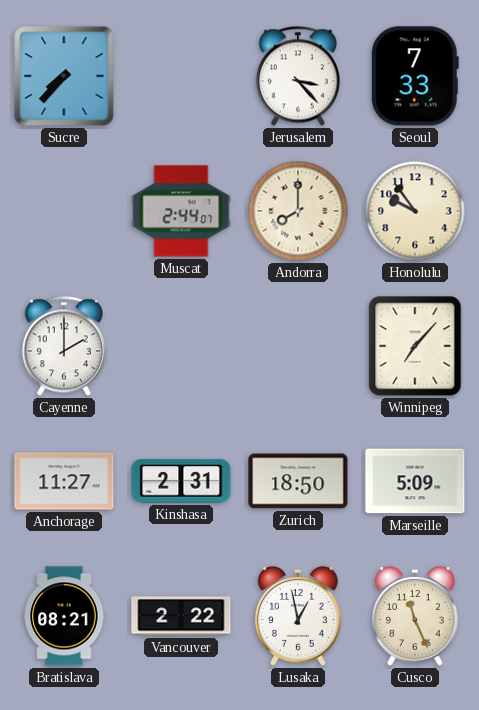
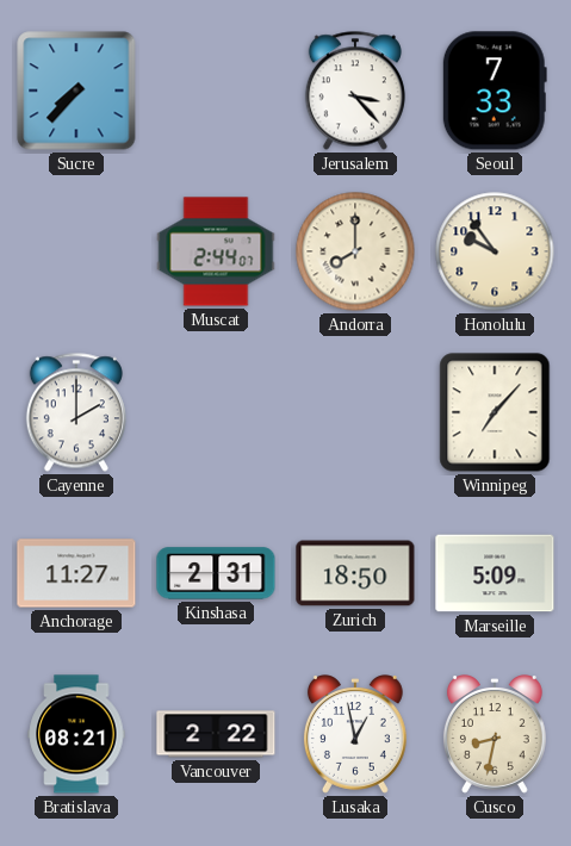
Cusco: 11:26 -> 8:32 (495, 734)
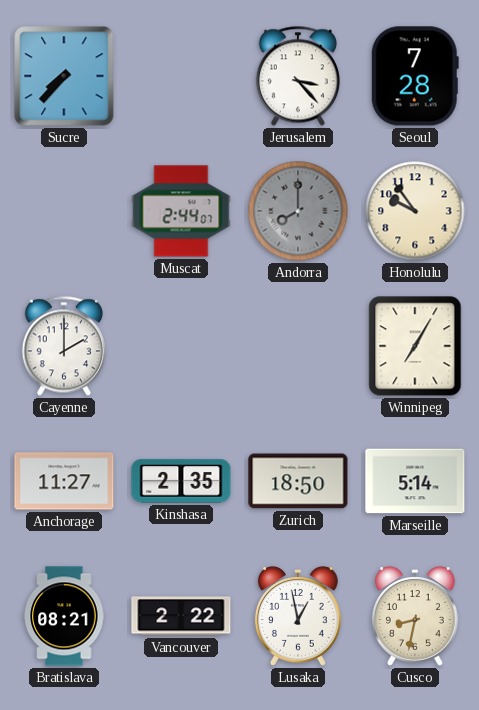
Seoul: 7:33 -> 7:28 (415, 76)
Andorra dial: cream -> grey (298, 211)
Winnipeg: 7:07 -> 7:05 (415, 346)
Kinshasa: 2:31 -> 2:35 (181, 481)
Marseille: 5:09 -> 5:14 (415, 481)
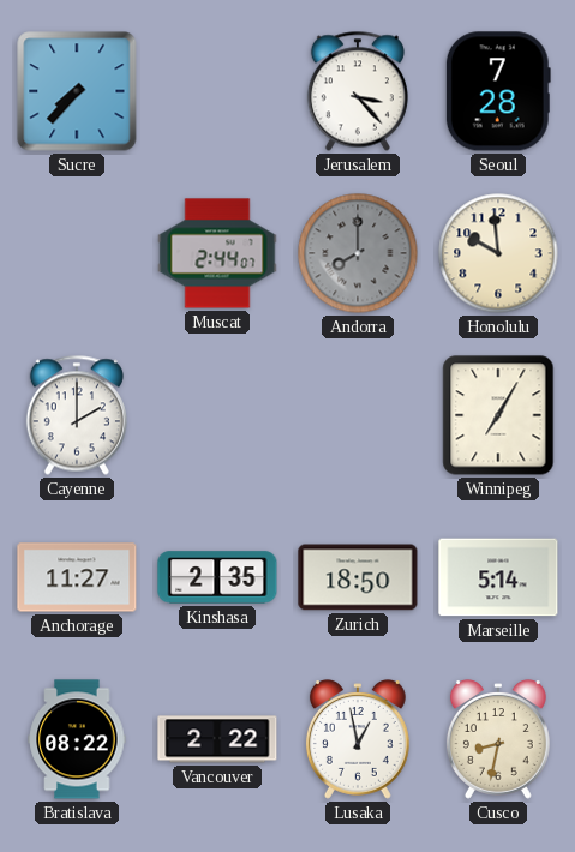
Honolulu: 9:54 -> 9:59 (498, 253)
Bratislava: 08:21 -> 08:22 (77, 739)
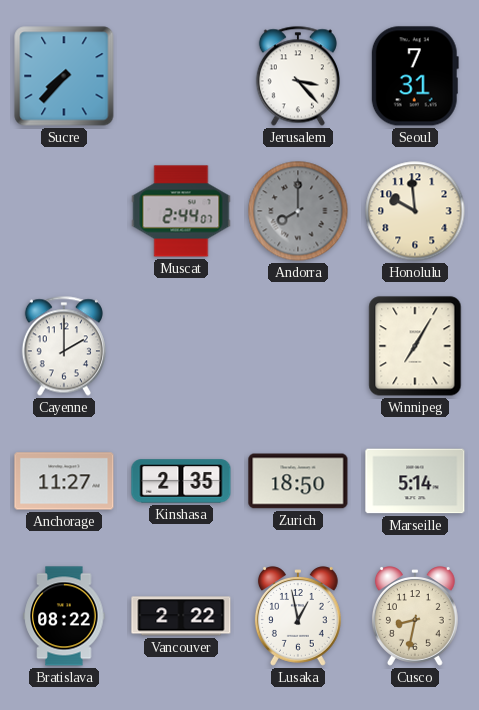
Seoul: 7:28 -> 7:31 (415, 76)
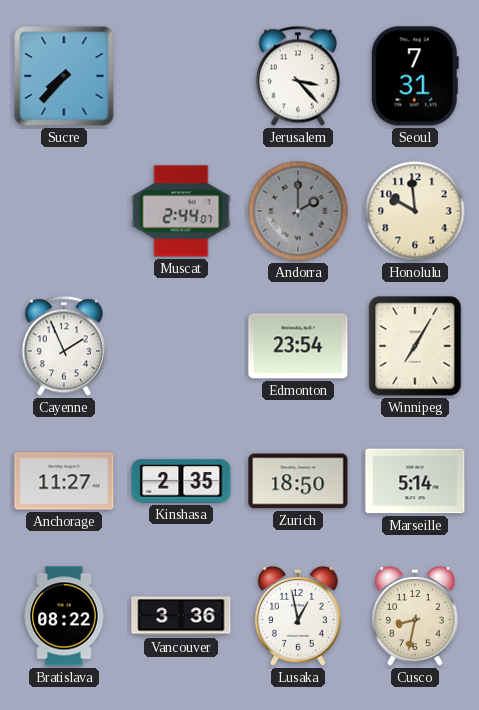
Andorra: 8:00 -> 2:00 (298, 211)
Cayenne: 2:00 -> 1:56 (64, 346)
Edmonton: none -> 23:54 (298, 346)
Vancouver: 2:22 -> 3:36 (181, 616)
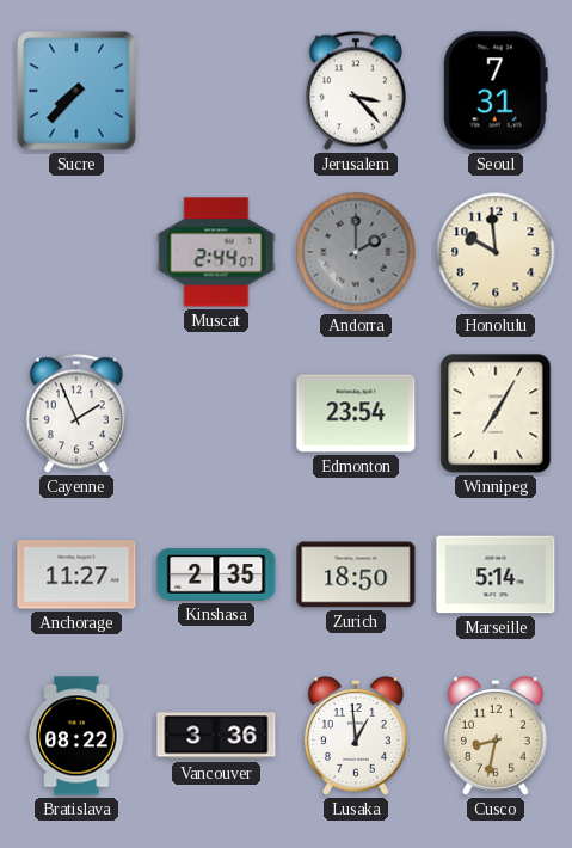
Lusaka: 12:58 -> 12:59 (356, 736)
